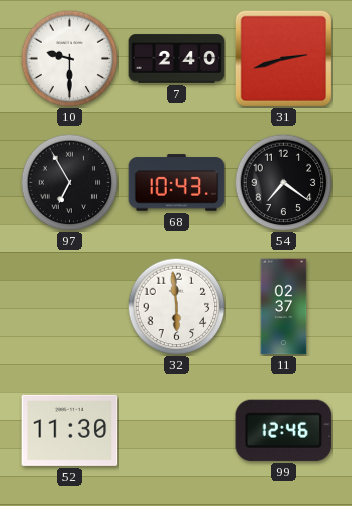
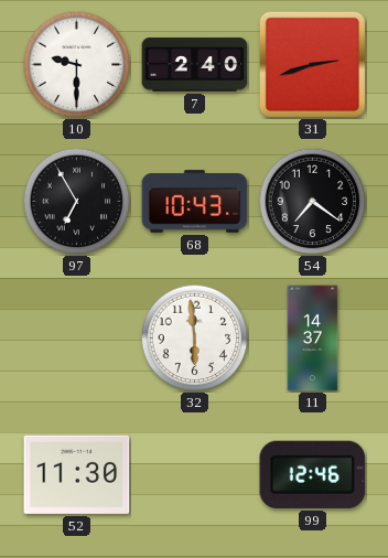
11: 02:37 -> 14:37 (313, 339)
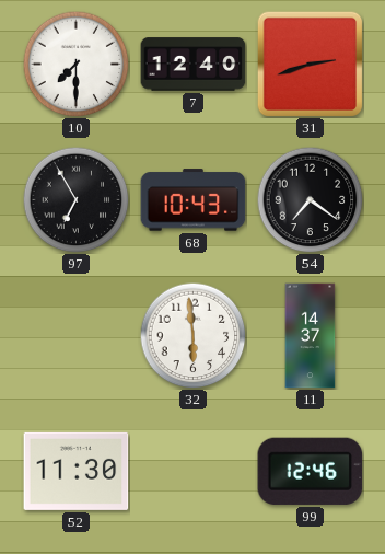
10: 9:30 -> 7:30 (75, 64)
7: 2:40 -> 12:40 (194, 65)
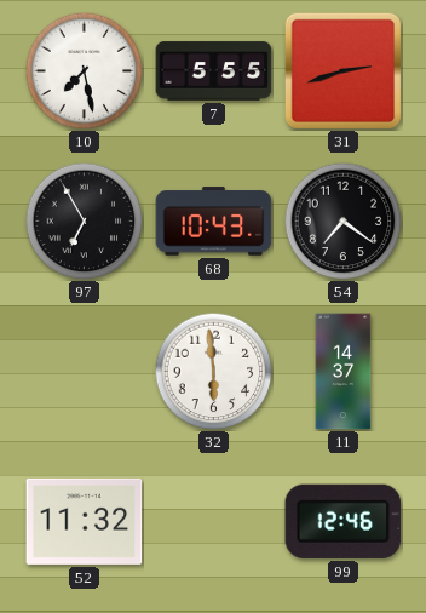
10: 7:30 -> 7:28 (84, 70)
7: 12:40 -> 5:55 (214, 71)
52: 11:30 -> 11:32 (85, 521)
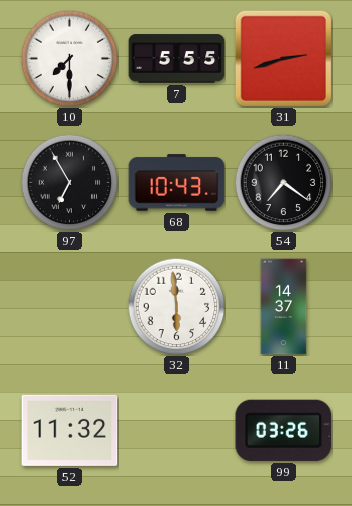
10: 7:28 -> 7:30 (69, 58)
99: 12:46 -> 03:26 (284, 430)
